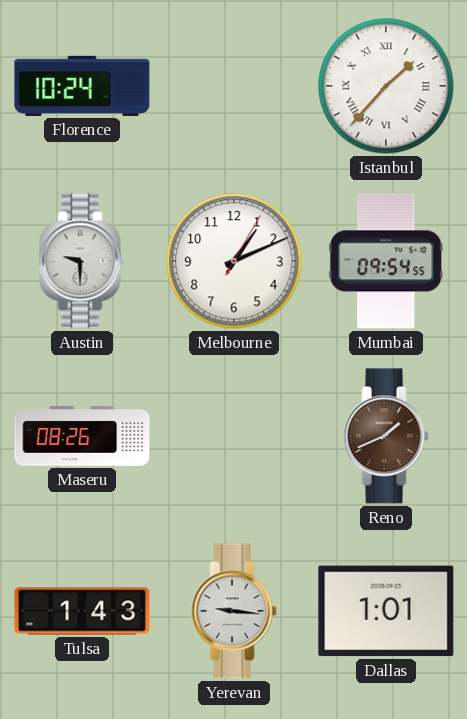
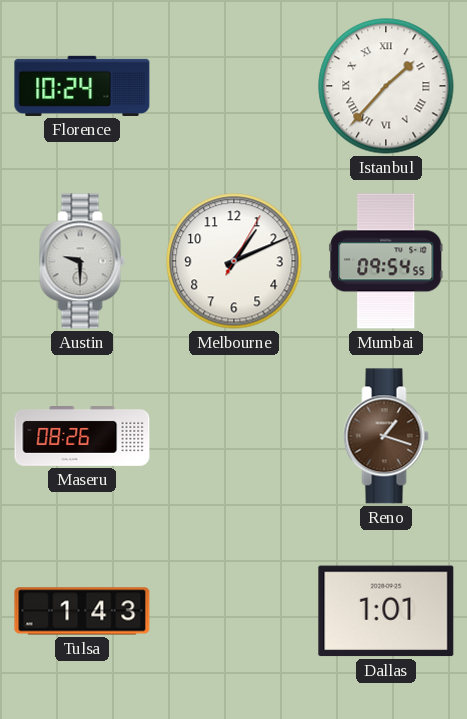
Reno: 1:41 -> 1:18 (386, 436)
Yerevan: 9:16 -> none (234, 611)
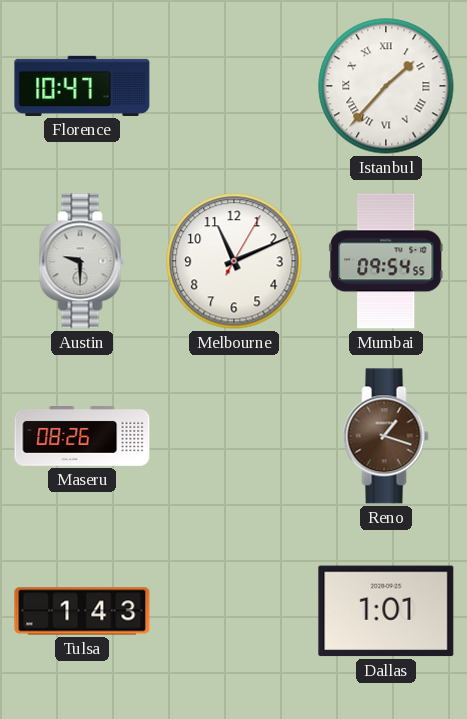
Florence: 10:24 -> 10:47 (82, 86)
Melbourne: 1:11 -> 11:11 (234, 261)
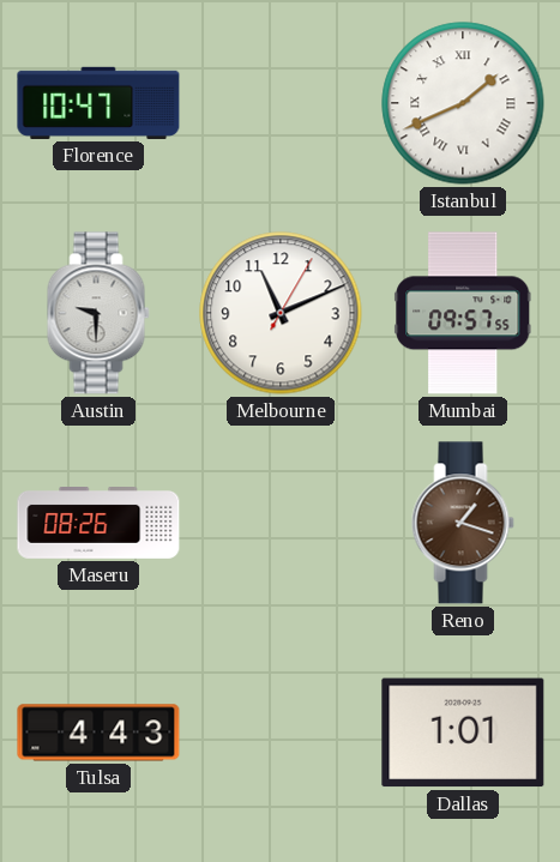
Istanbul: 1:37 -> 1:41 (463, 103)
Mumbai: 09:54 -> 09:57 (463, 313)
Tulsa: 1:43 -> 4:43 (98, 733)
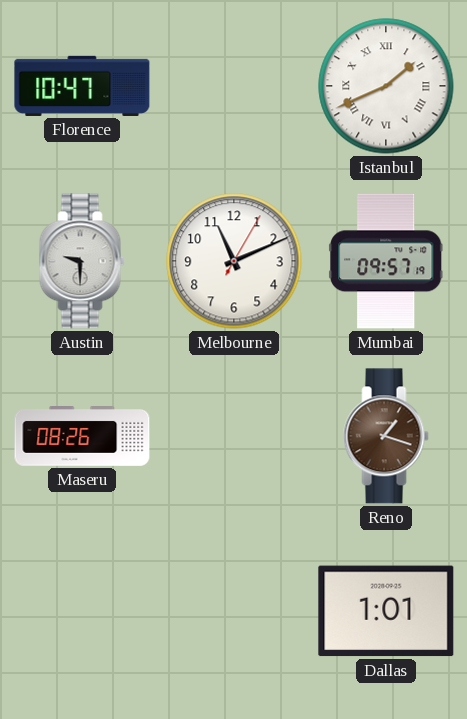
Mumbai: 09:57:55 -> 09:57:19 (386, 261)
Tulsa: 4:43 -> none (98, 733)
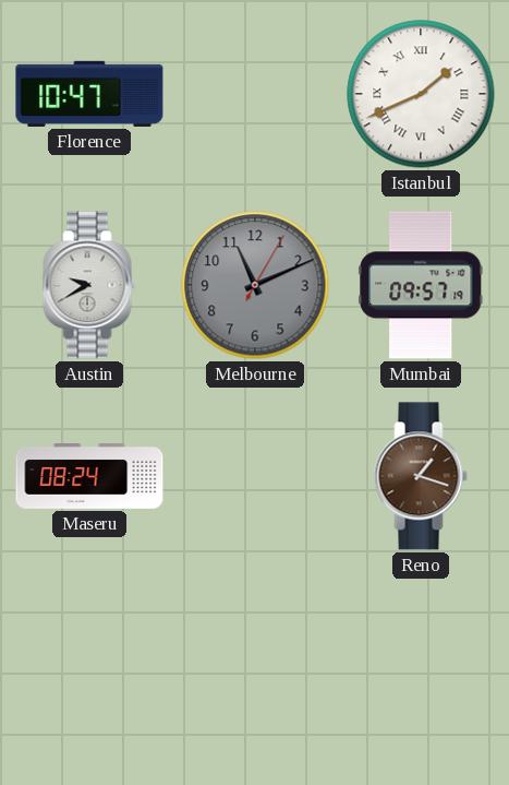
Austin: 9:30 -> 9:40 (89, 285)
Melbourne dial: white -> grey (255, 285)
Maseru: 08:26 -> 08:24 (89, 477)
Dallas: 1:01 -> none (386, 611)
